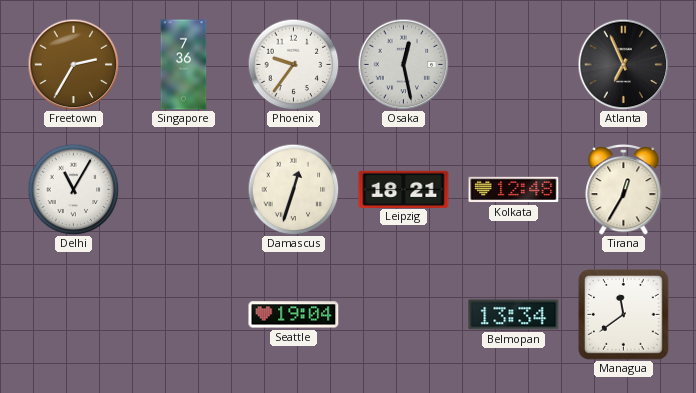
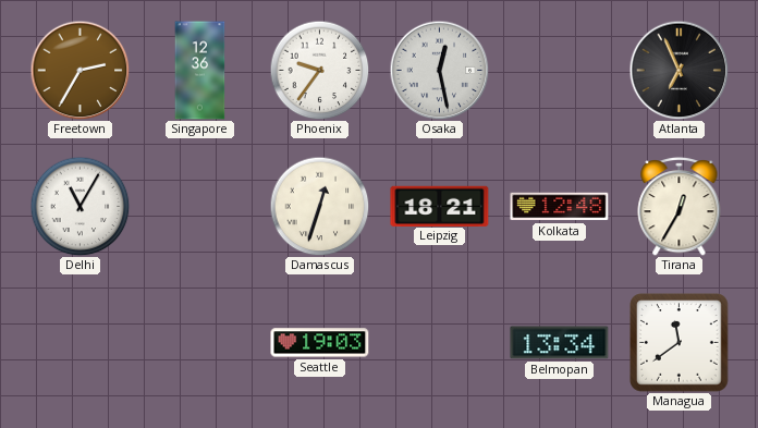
Singapore: 7:36 -> 12:36 (200, 71)
Seattle: 19:04 -> 19:03 (320, 343)
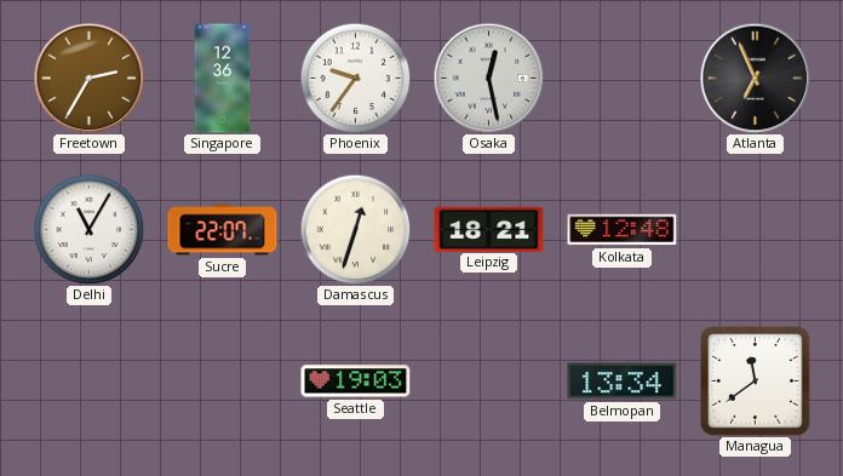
Sucre: none -> 22:07 (223, 230)
Tirana: 12:35 -> none (680, 206)
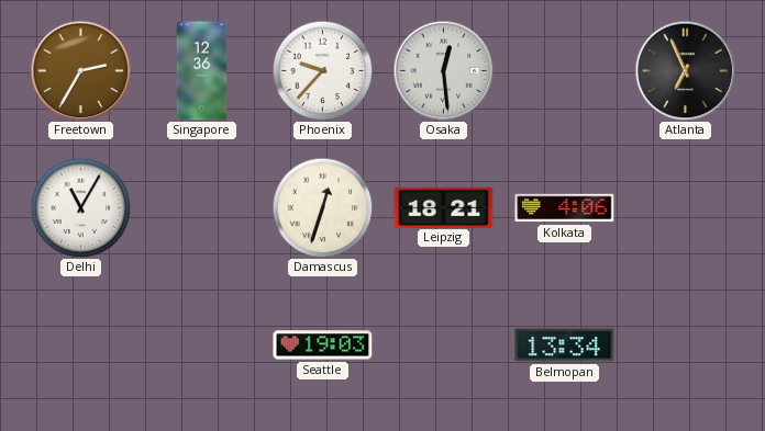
Phoenix: 9:36 -> 9:37 (322, 70)
Osaka: 12:28 -> 12:29 (443, 70)
Sucre: 22:07 -> none (223, 230)
Kolkata: 12:48 -> 4:06 (565, 208)
Managua: 11:39 -> none (756, 382)
